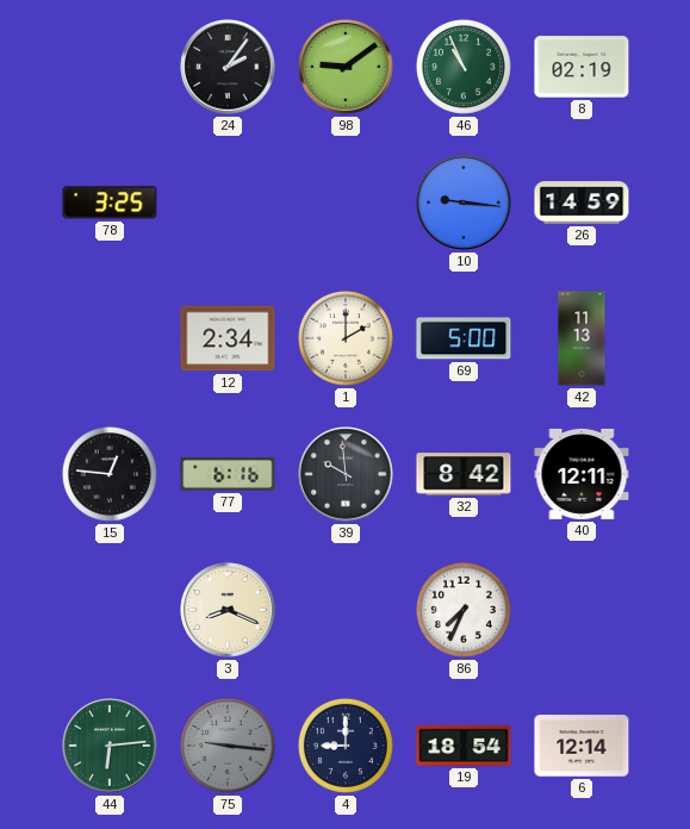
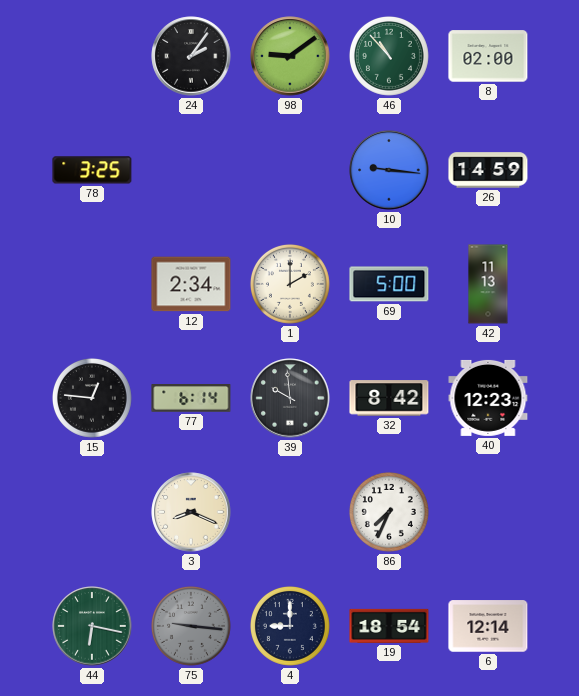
46: 10:56 -> 10:53 (389, 56)
8: 02:19 -> 02:00 (488, 56)
77: 6:16 -> 6:14 (191, 398)
40: 12:11 -> 12:23 (488, 398)
44: 6:14 -> 6:17 (92, 626)
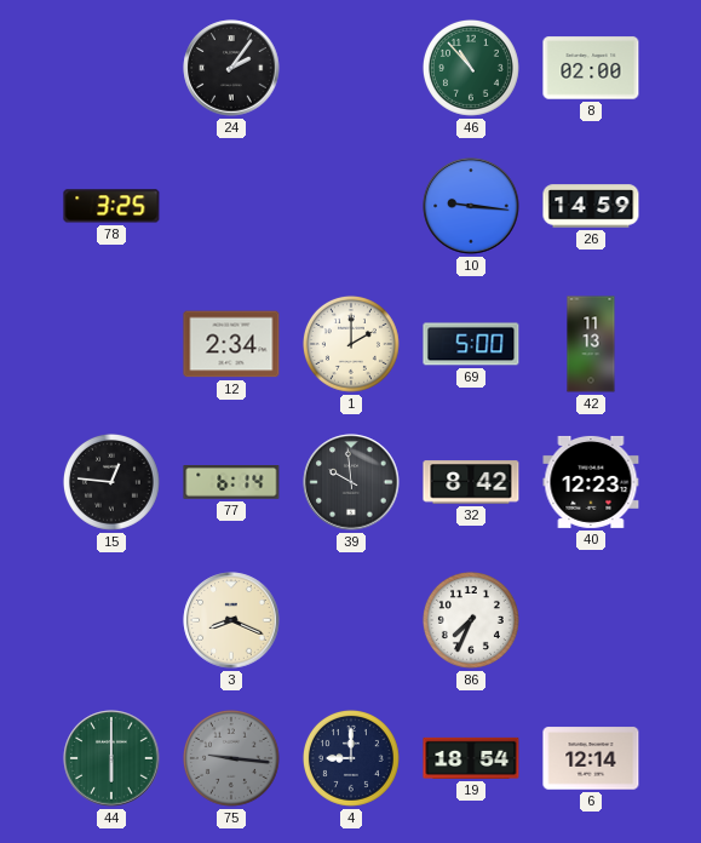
98: 9:09 -> none (290, 56)
44: 6:17 -> 6:00 (111, 758)
